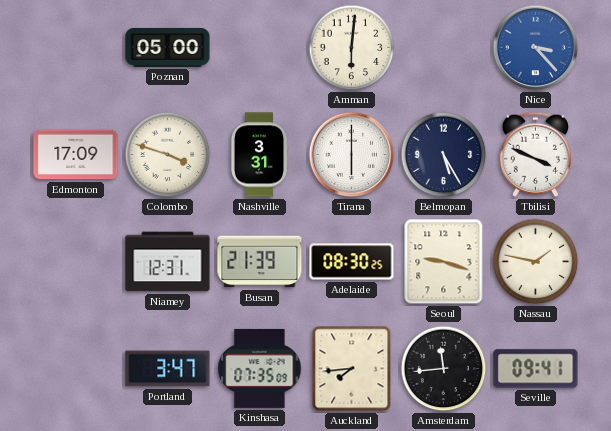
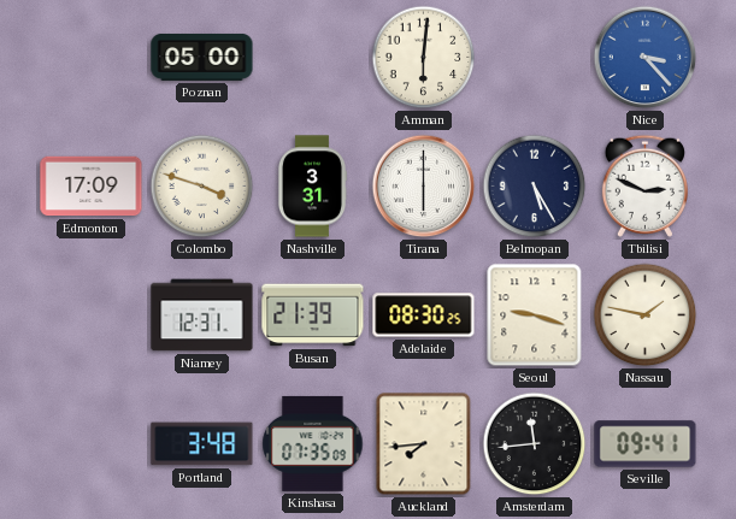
Tbilisi: 3:49 -> 2:49 (644, 185)
Portland: 3:47 -> 3:48 (202, 444)
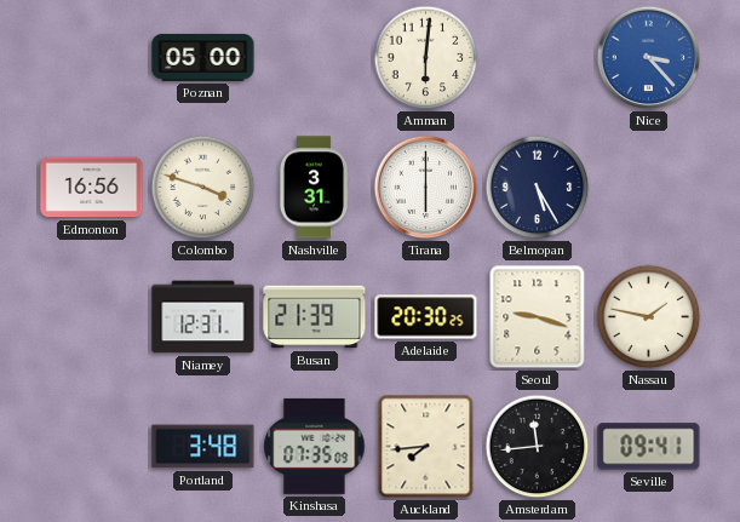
Edmonton: 17:09 -> 16:56 (92, 188)
Tbilisi: 2:49 -> none (644, 185)
Adelaide: 08:30 -> 20:30 (426, 317)
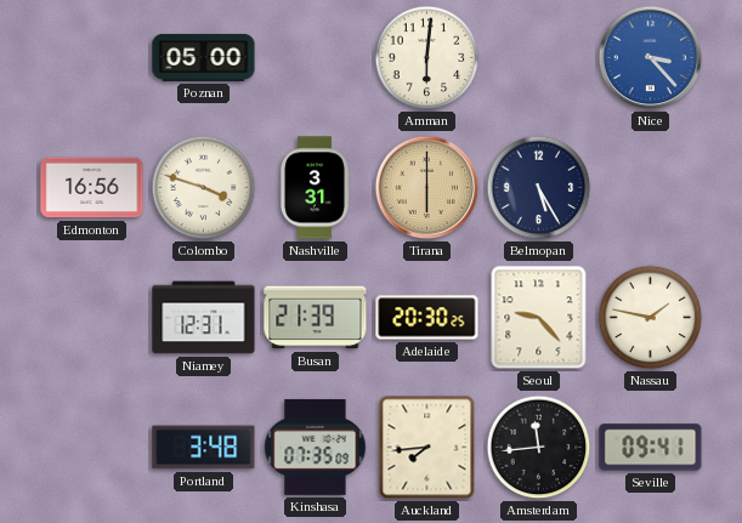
Tirana dial: white -> champagne (427, 188)
Seoul: 9:18 -> 9:23 (539, 318)
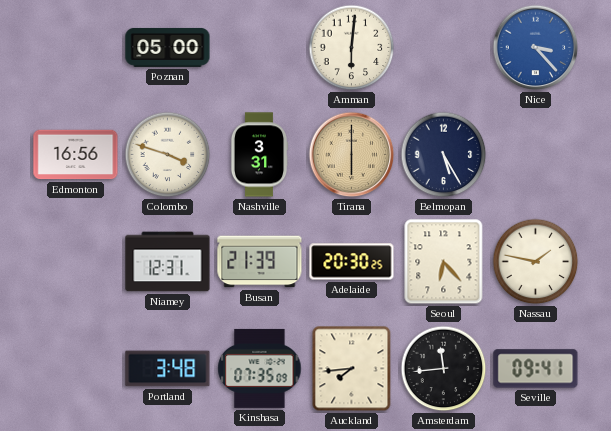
Seoul: 9:23 -> 6:23 (444, 262)
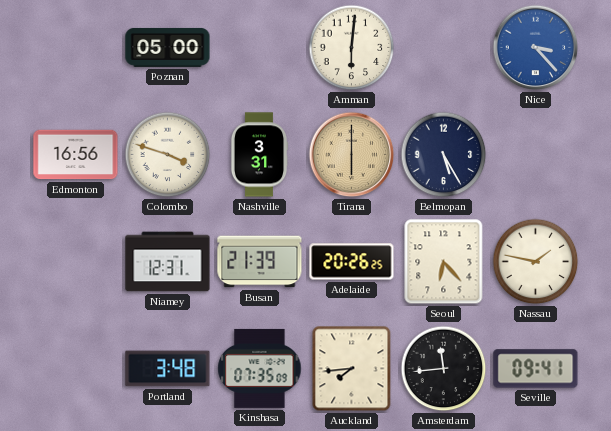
Adelaide: 20:30 -> 20:26 (352, 262)
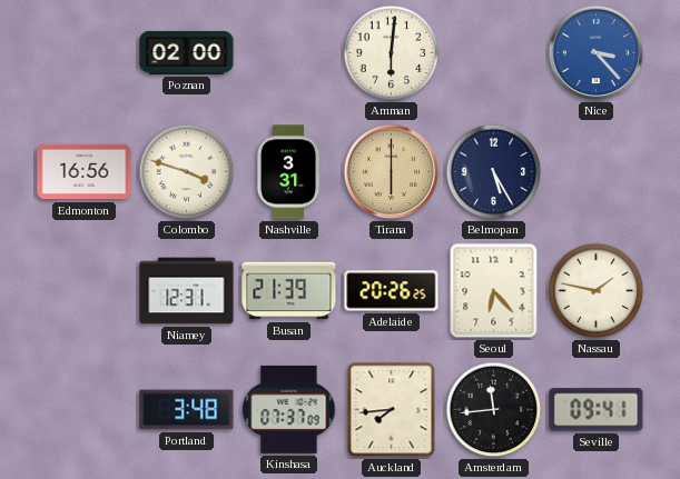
Poznan: 05:00 -> 02:00 (187, 52)
Kinshasa: 07:35 -> 07:37 (289, 409)
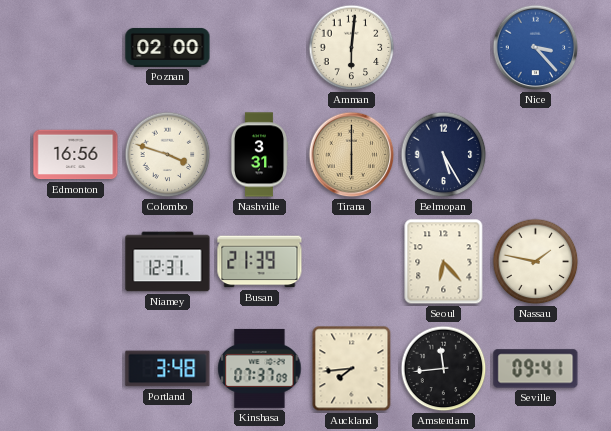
Adelaide: 20:26 -> none (392, 291)
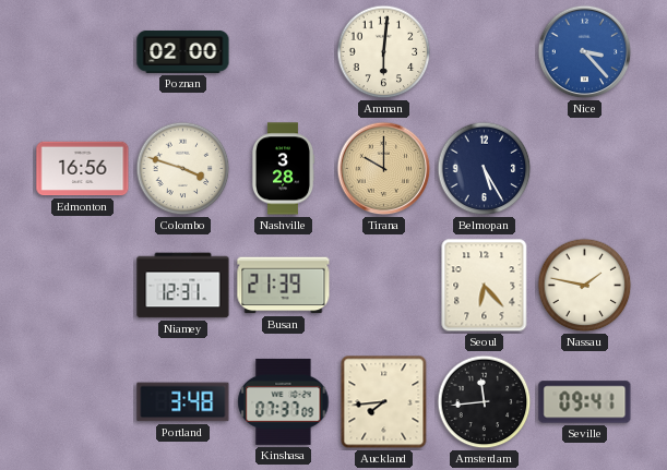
Nashville: 3:31 -> 3:28 (283, 169)
Tirana: 6:00 -> 10:00 (384, 169)
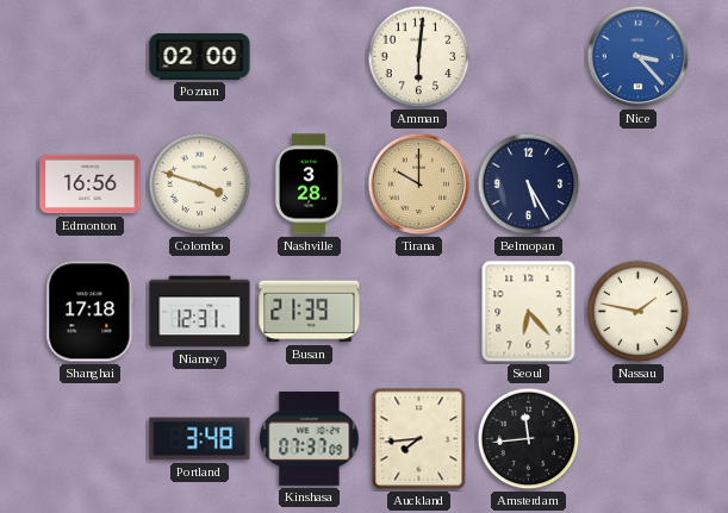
Shanghai: none -> 17:18 (91, 312)
Seville: 09:41 -> none (585, 402)
